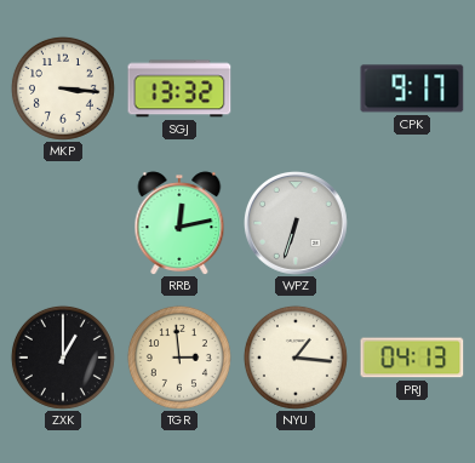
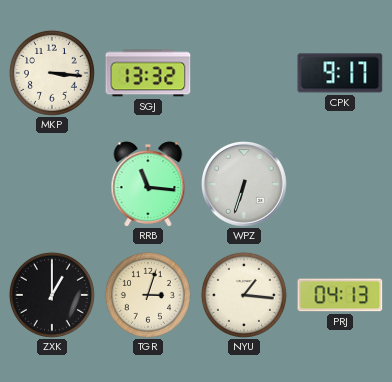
RRB: 12:13 -> 11:16 (148, 184)
TGR: 2:59 -> 3:03 (148, 295)
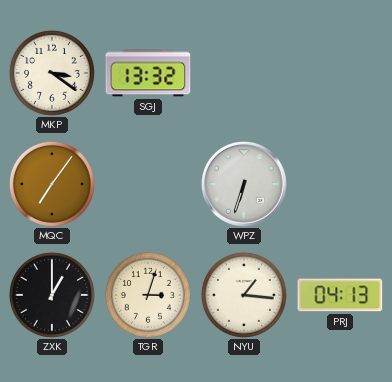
MKP: 3:16 -> 3:21 (52, 73)
CPK: 9:17 -> none (340, 73)
MQC: none -> 7:06 (52, 184)
RRB: 11:16 -> none (148, 184)
